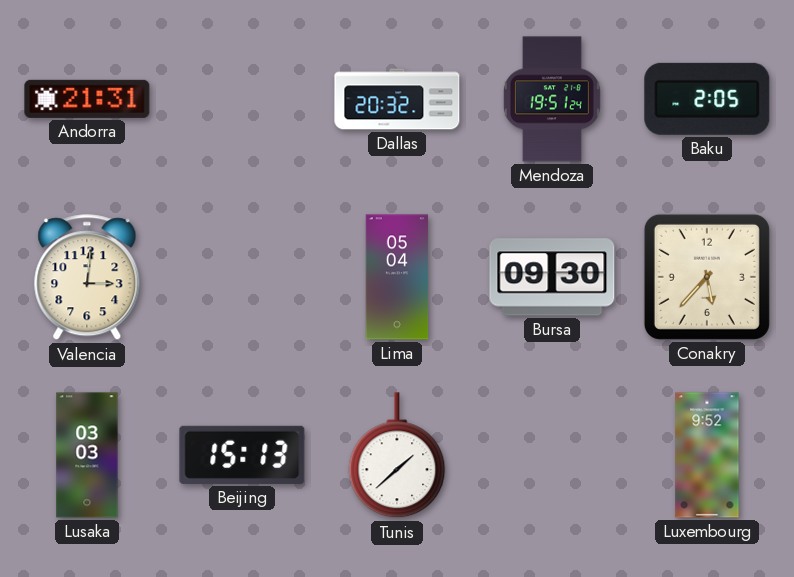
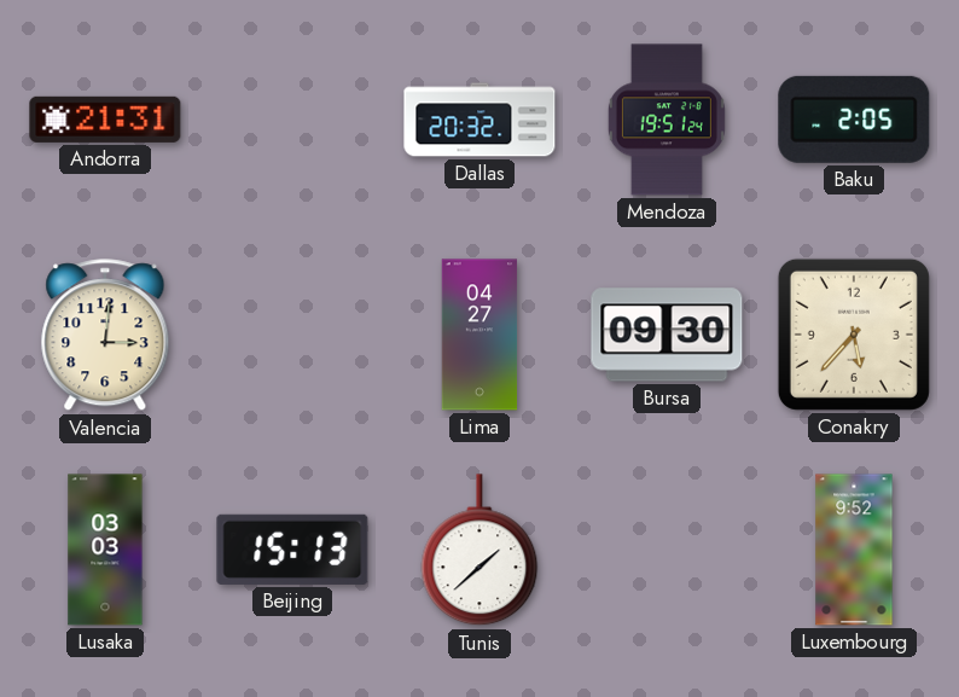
Lima: 05:04 -> 04:27 (479, 335)
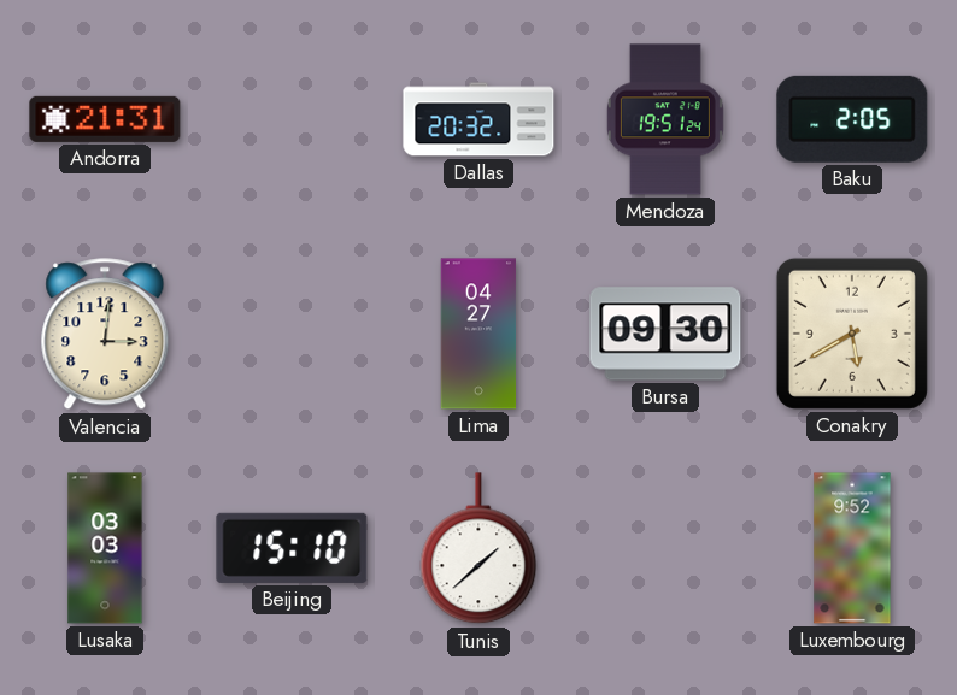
Conakry: 5:37 -> 5:40 (852, 334)
Beijing: 15:13 -> 15:10 (292, 548)
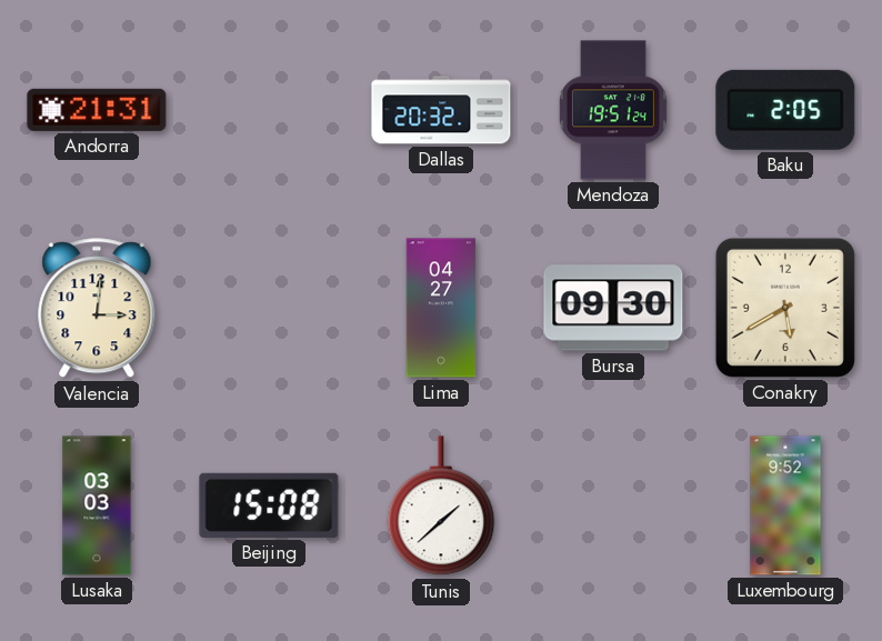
Beijing: 15:10 -> 15:08 (269, 505)
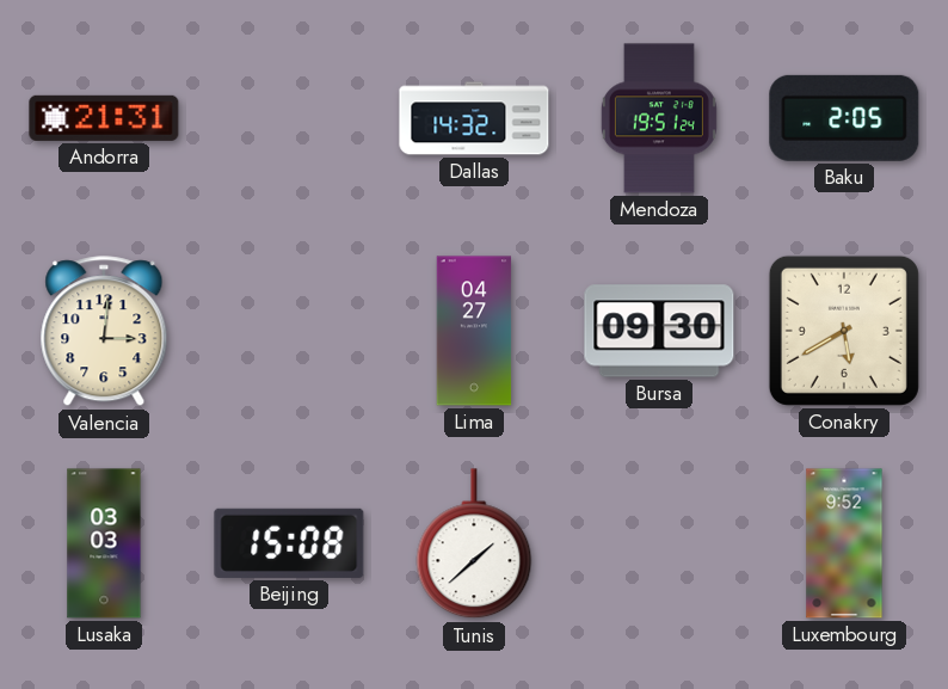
Dallas: 20:32 -> 14:32 (474, 118)
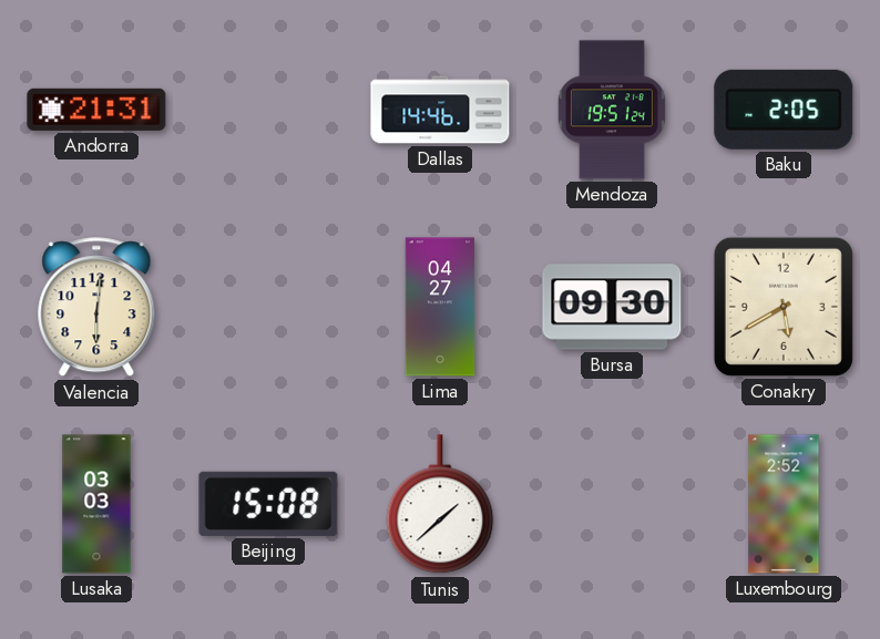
Dallas: 14:32 -> 14:46 (440, 110)
Valencia: 3:01 -> 6:01 (96, 308)
Luxembourg: 9:52 -> 2:52 (784, 504)
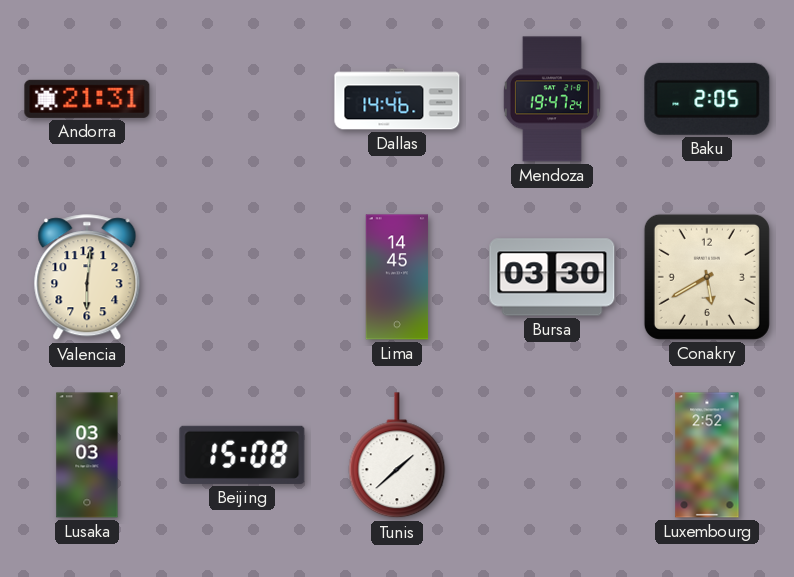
Mendoza: 19:51 -> 19:47 (552, 99)
Lima: 04:27 -> 14:45 (397, 277)
Bursa: 09:30 -> 03:30 (552, 277)
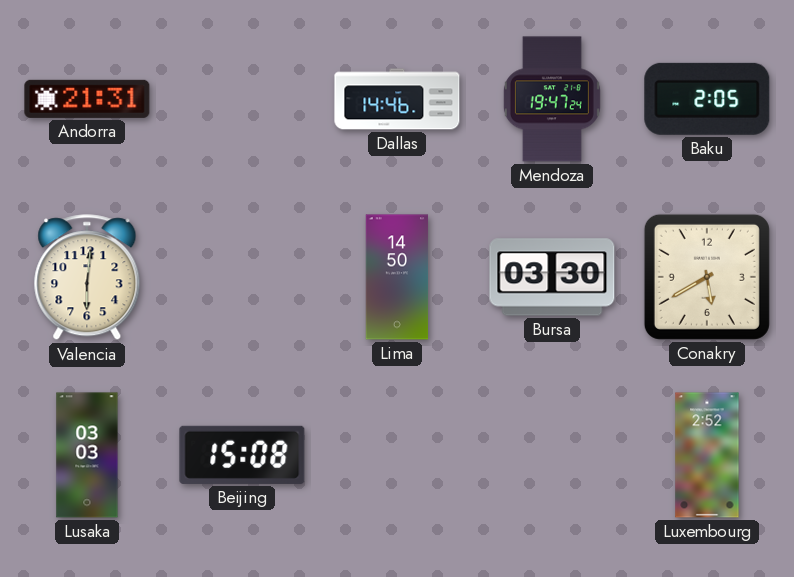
Lima: 14:45 -> 14:50 (397, 277)
Tunis: 1:38 -> none (397, 456)
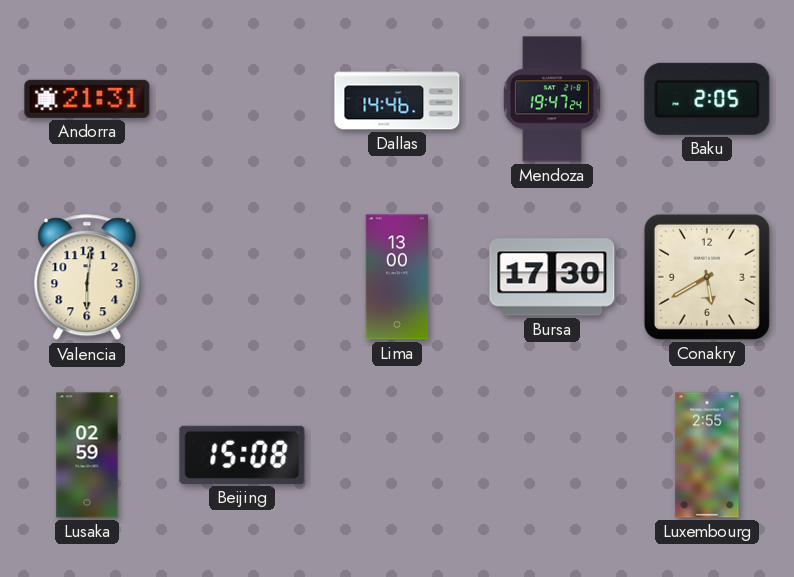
Lima: 14:50 -> 13:00 (397, 277)
Bursa: 03:30 -> 17:30 (552, 277)
Lusaka: 03:03 -> 02:59 (87, 455)
Luxembourg: 2:52 -> 2:55 (707, 455)
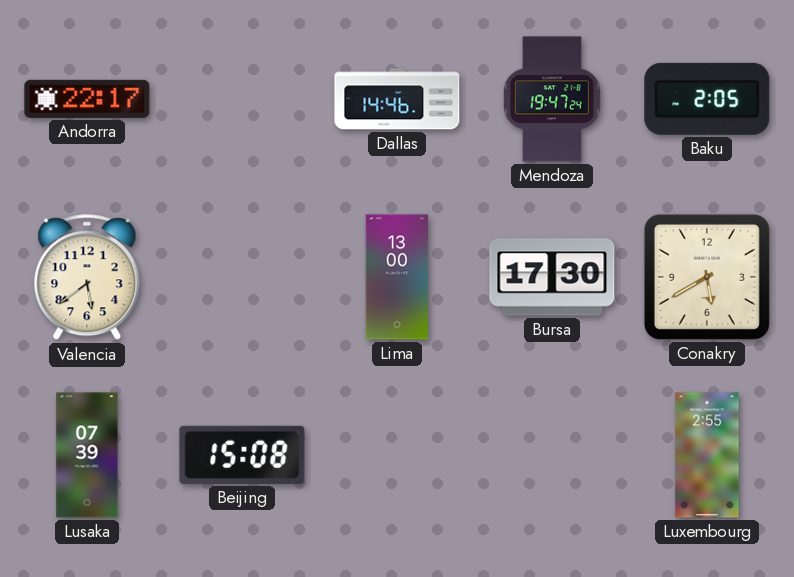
Andorra: 21:31 -> 22:17 (87, 99)
Valencia: 6:01 -> 5:39 (87, 278)
Lusaka: 02:59 -> 07:39 (87, 455)
